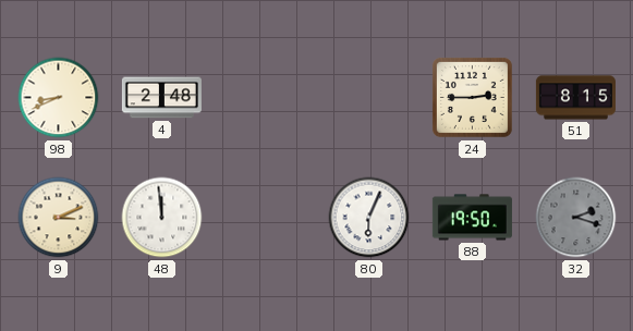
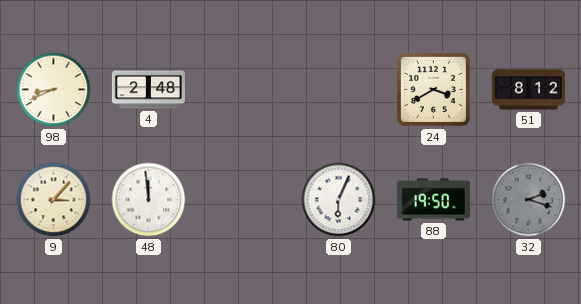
24: 2:45 -> 3:40 (433, 89)
51: 8:15 -> 8:12 (528, 90)
9: 3:11 -> 3:07 (54, 200)
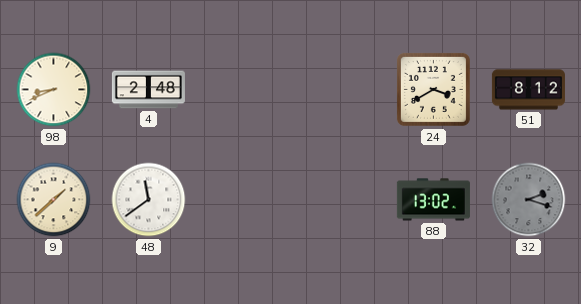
9: 3:07 -> 1:38 (54, 200)
48: 11:59 -> 11:39 (149, 200)
80: 6:04 -> none (339, 200)
88: 19:50 -> 13:02 (433, 200)
